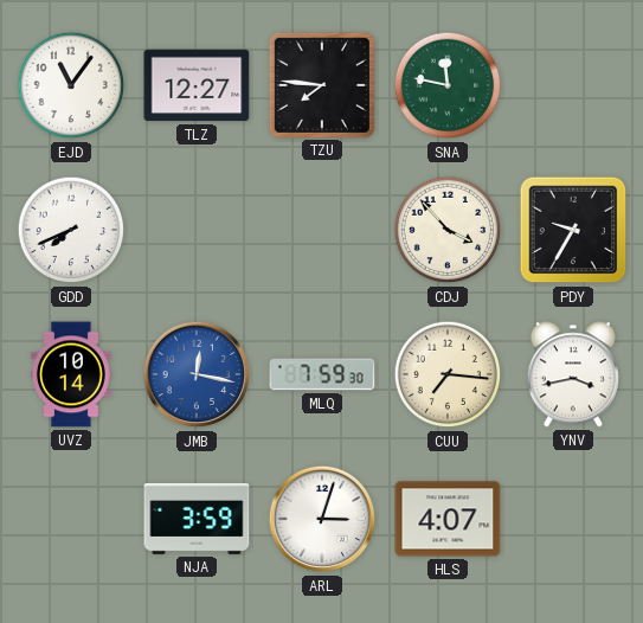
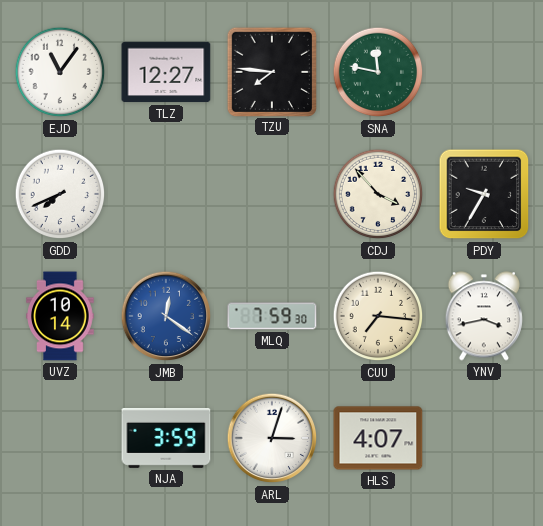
JMB: 12:17 -> 12:21 (166, 316)
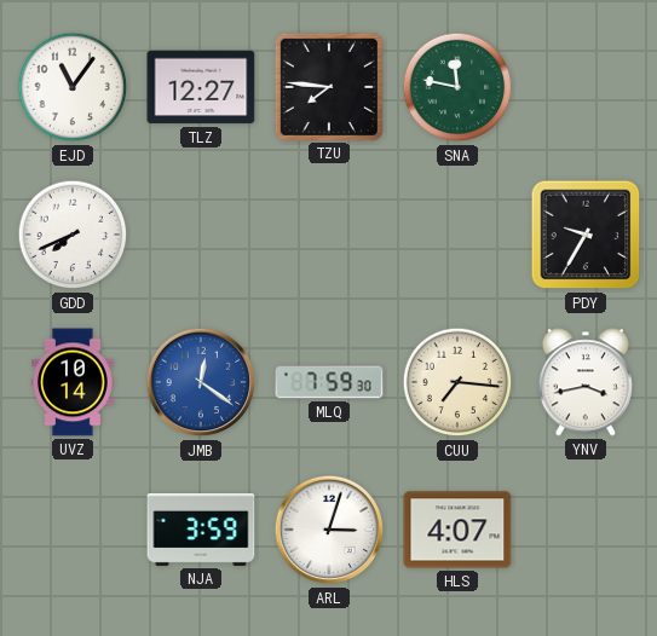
CDJ: 3:53 -> none (378, 194)
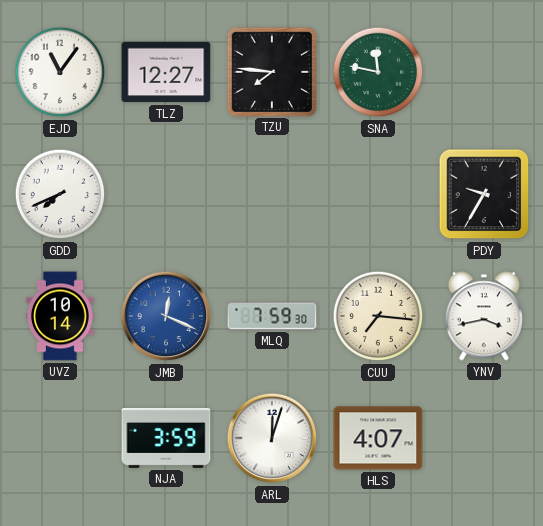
JMB: 12:21 -> 12:19 (166, 316)
ARL: 3:03 -> 12:03 (272, 438)
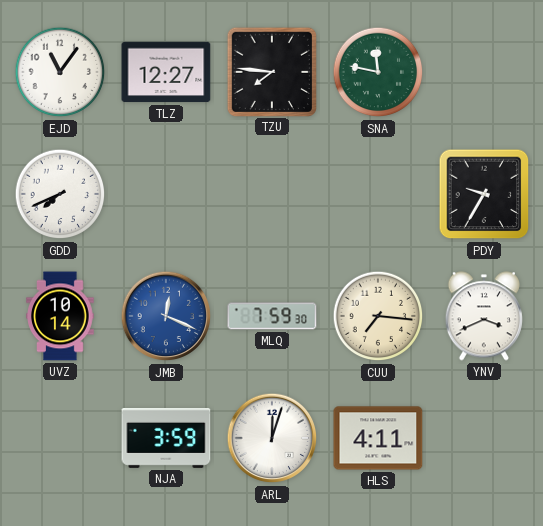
YNV: 3:43 -> 3:41 (484, 316)
HLS: 4:07 -> 4:11 (378, 438)
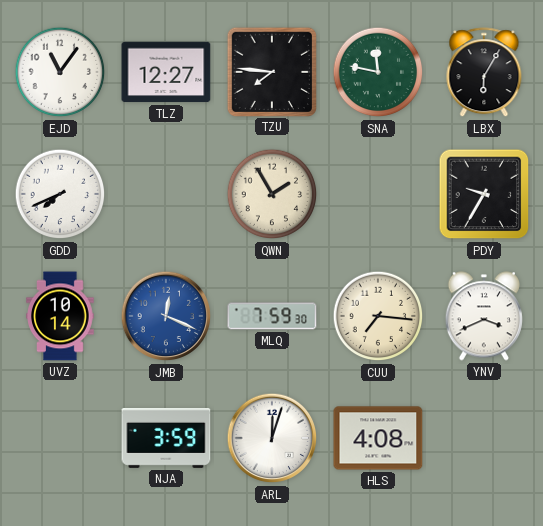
LBX: none -> 6:05 (484, 73)
QWN: none -> 1:55 (272, 194)
HLS: 4:11 -> 4:08 (378, 438)
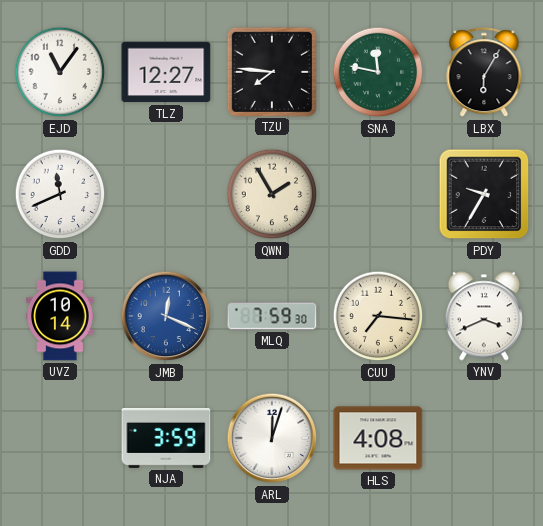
GDD: 7:41 -> 11:41 (60, 194)
